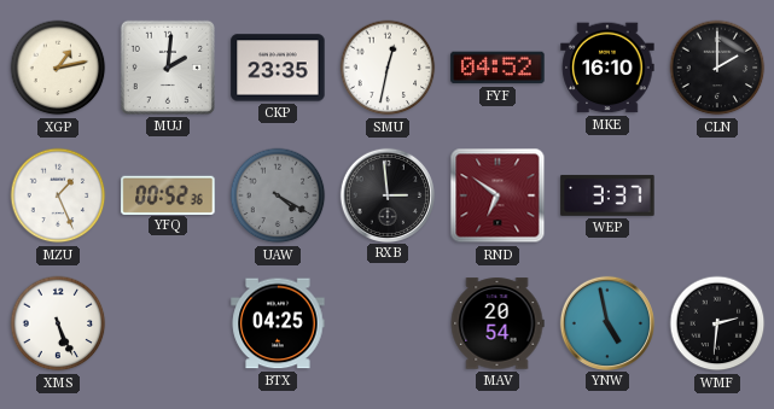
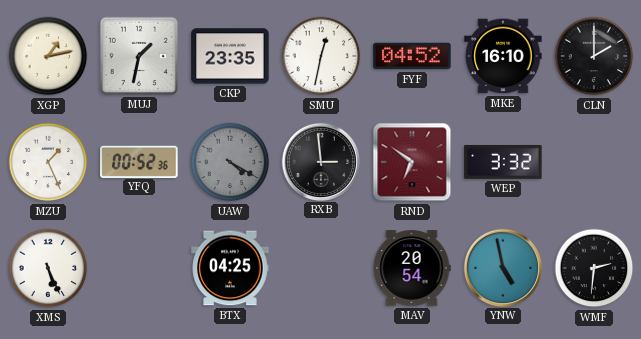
MUJ: 2:01 -> 1:32 (139, 56)
WEP: 3:37 -> 3:32 (503, 162)
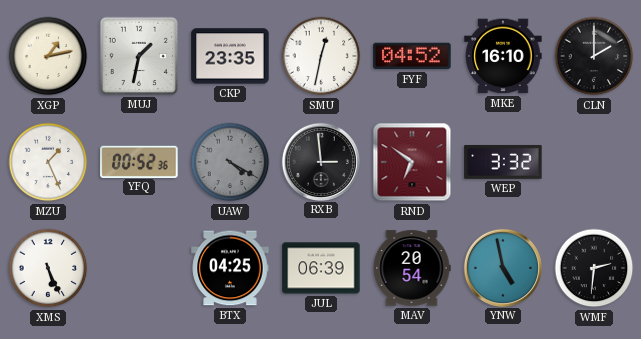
JUL: none -> 06:39 (321, 268)
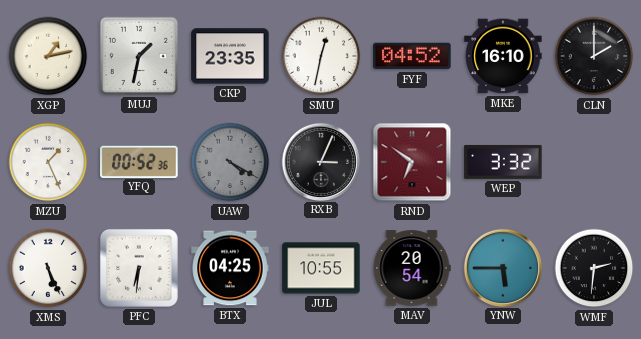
RXB: 2:59 -> 3:04 (320, 161)
PFC: none -> 6:31 (139, 268)
JUL: 06:39 -> 10:55 (321, 268)
YNW: 4:58 -> 5:45 (502, 267)
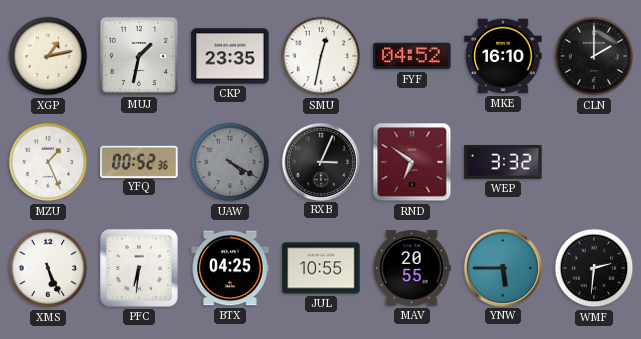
MAV: 20:54 -> 20:55 (412, 268)
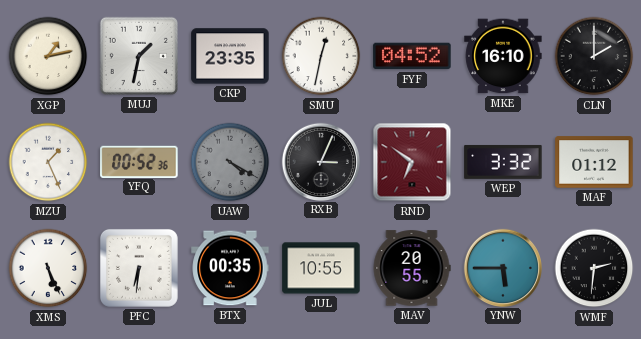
MAF: none -> 01:12 (594, 162)
BTX: 04:25 -> 00:35 (230, 268)
